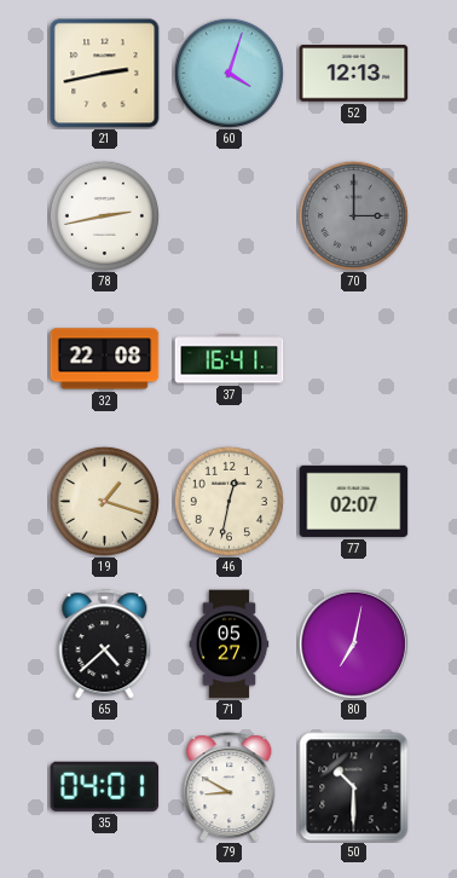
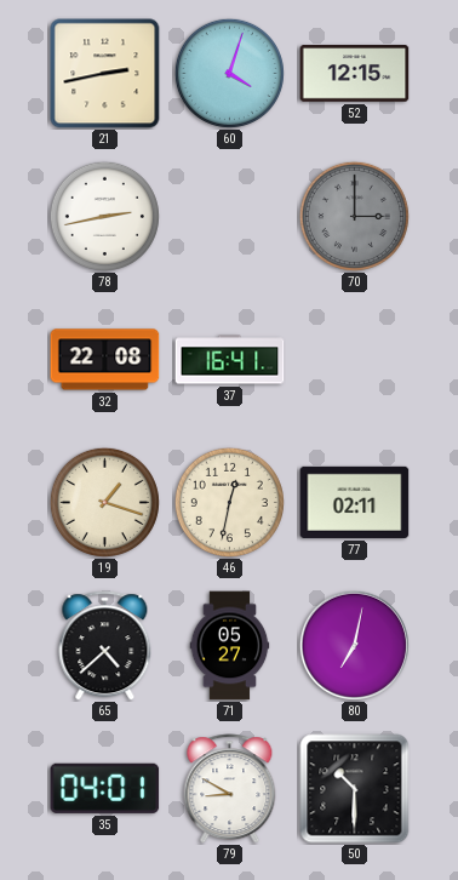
52: 12:13 -> 12:15 (355, 74)
77: 02:07 -> 02:11 (355, 502)
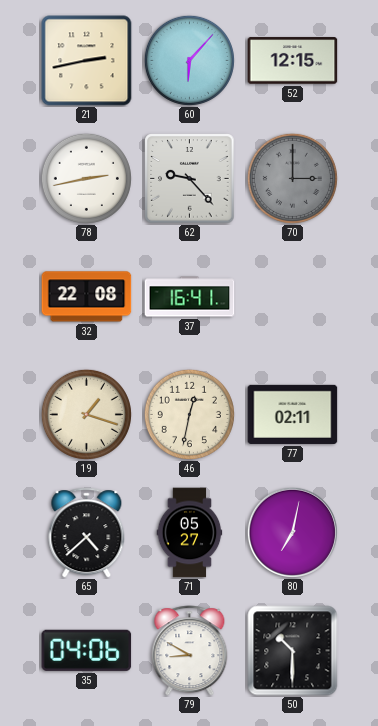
60: 4:03 -> 6:07 (189, 60)
62: none -> 9:23 (190, 179)
35: 04:01 -> 04:06 (87, 650)
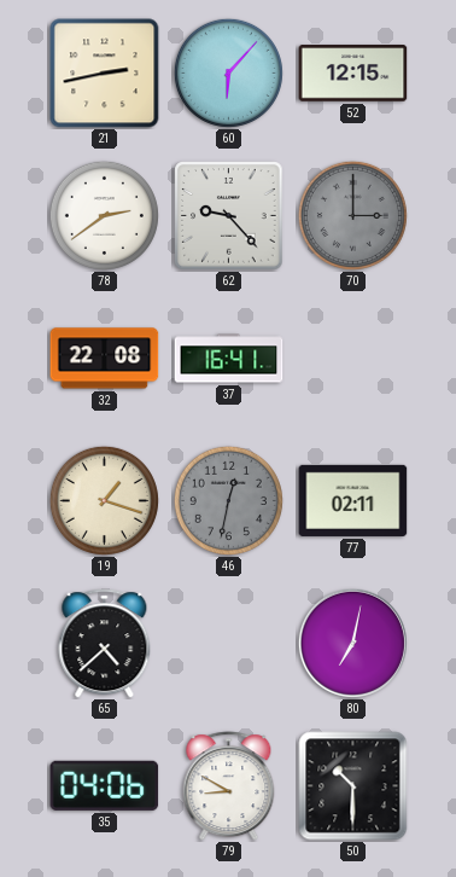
78: 2:43 -> 2:39 (104, 215)
46 dial: cream -> grey (228, 500)
71: 05:27 -> none (190, 533)
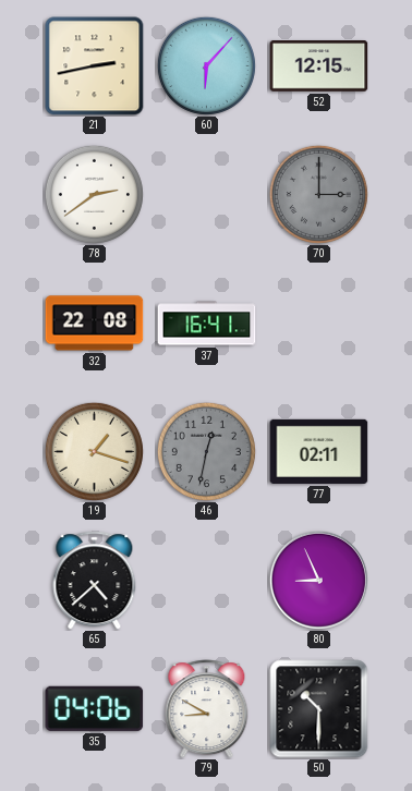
62: 9:23 -> none (229, 216)
80: 7:02 -> 8:56 (318, 580)
